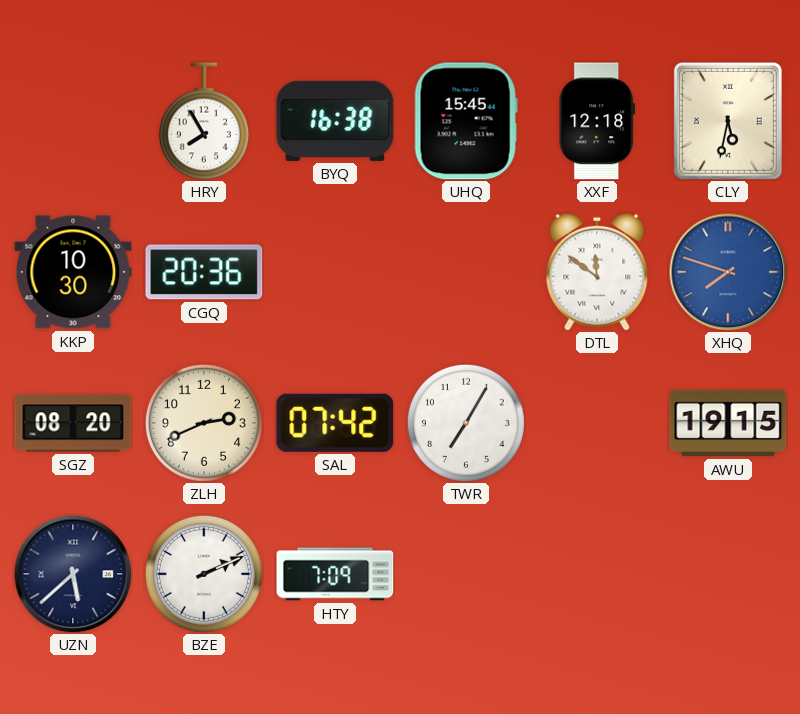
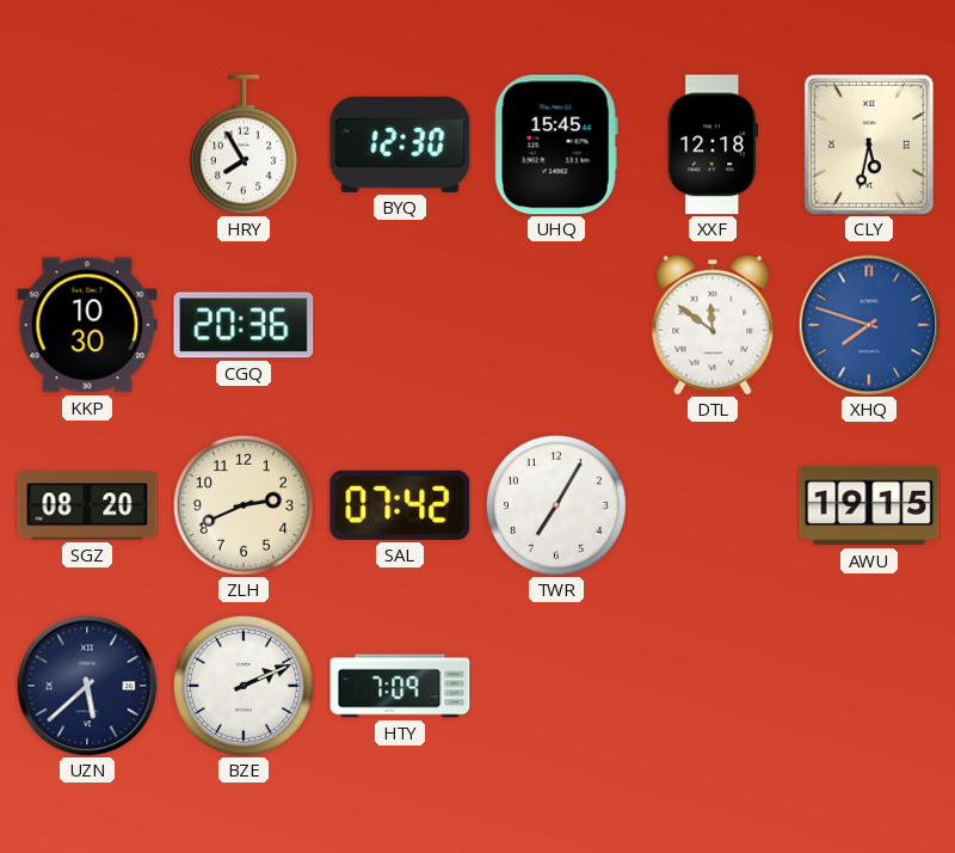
BYQ: 16:38 -> 12:30 (400, 145)
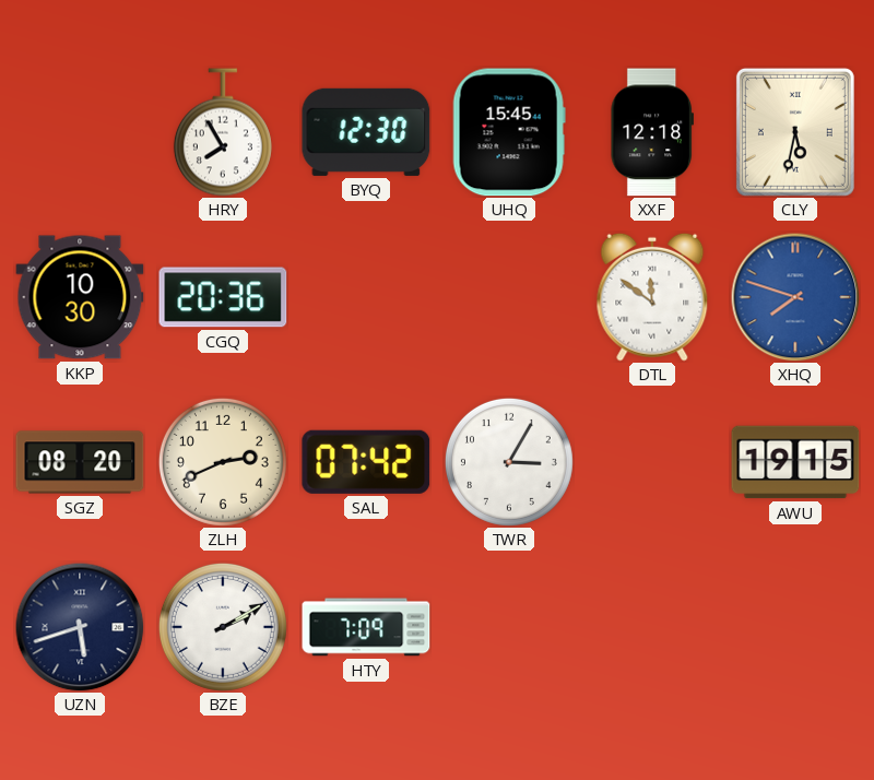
TWR: 7:05 -> 3:05 (509, 462)
UZN: 5:38 -> 5:42 (80, 627)
BZE: 2:11 -> 2:10 (223, 627)
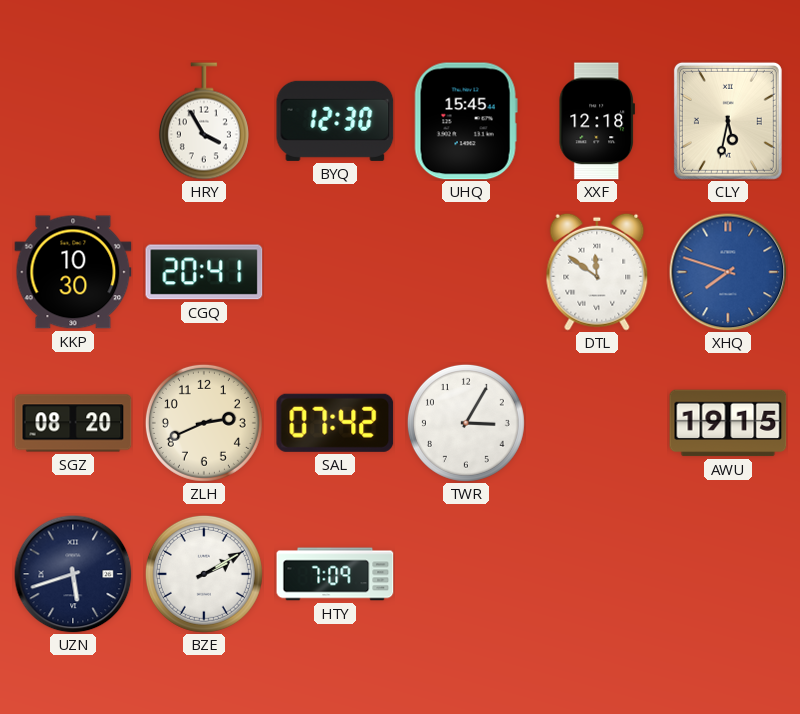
HRY: 7:55 -> 3:55 (204, 121)
CGQ: 20:36 -> 20:41 (204, 272)
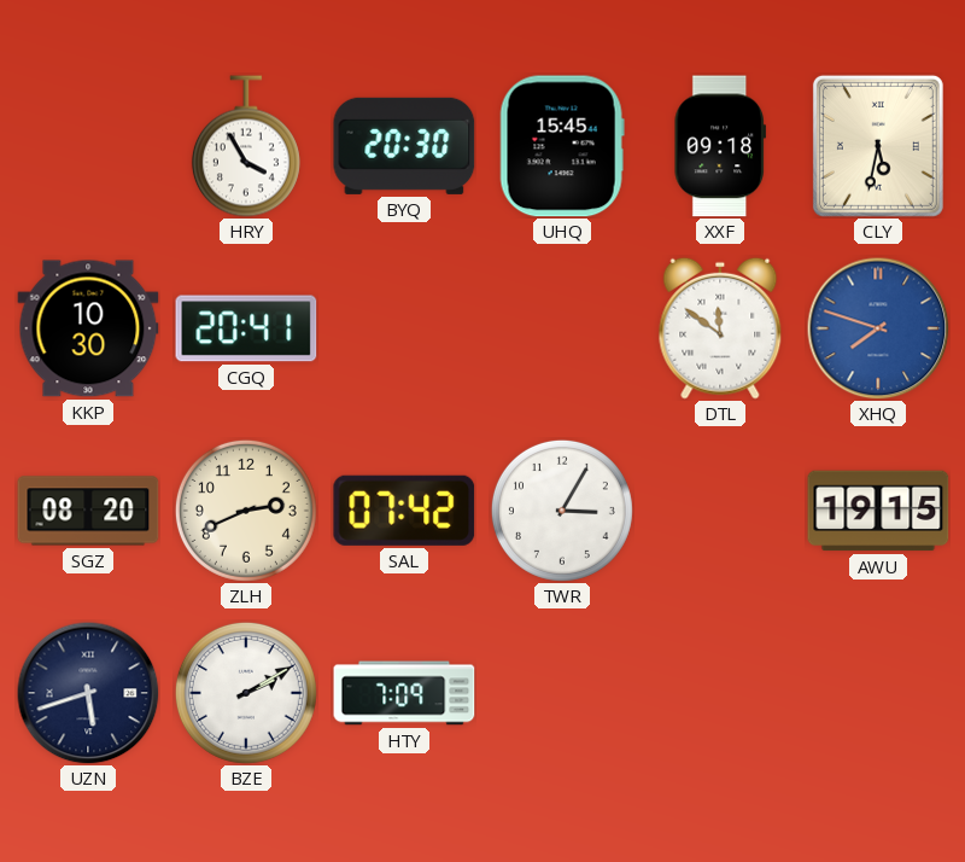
BYQ: 12:30 -> 20:30 (404, 146)
XXF: 12:18 -> 09:18 (719, 146)
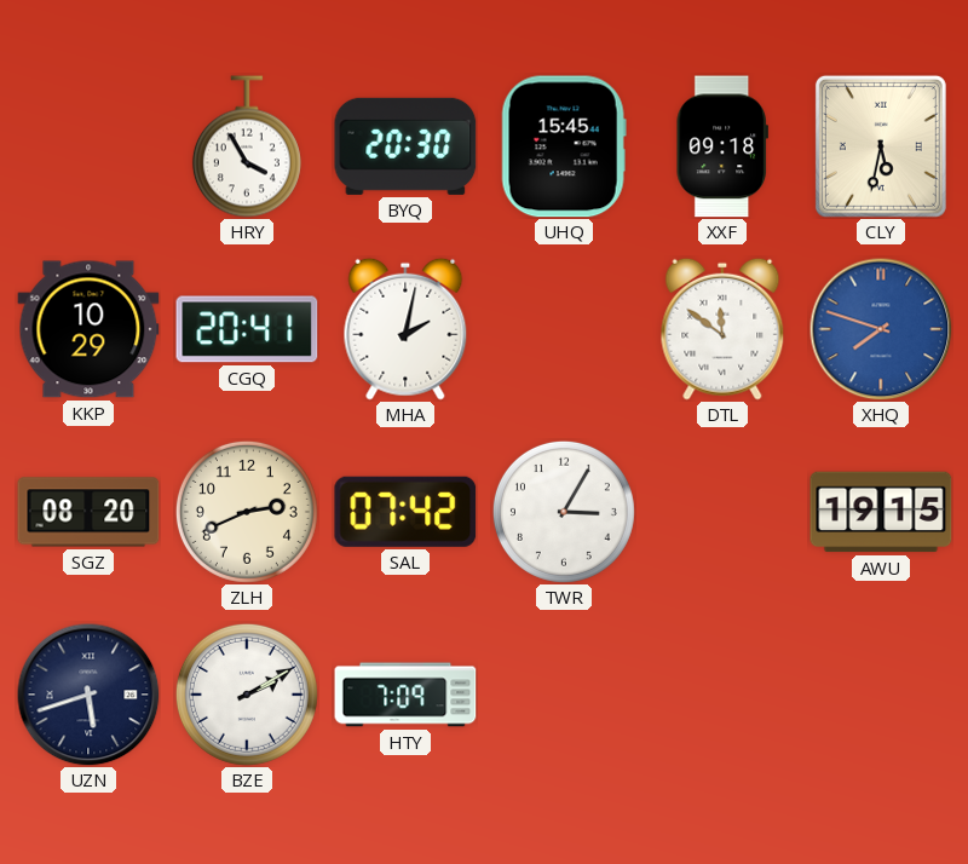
KKP: 10:30 -> 10:29 (88, 329)
MHA: none -> 2:02 (405, 329)
